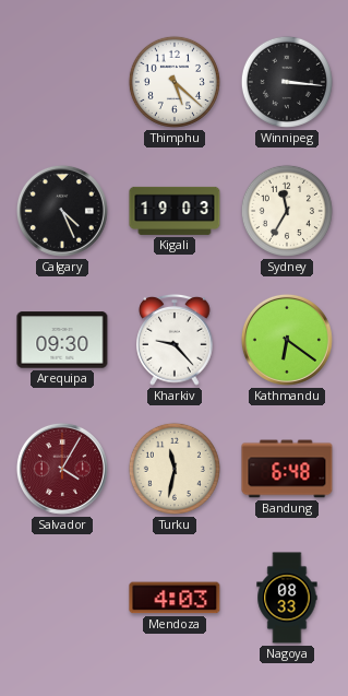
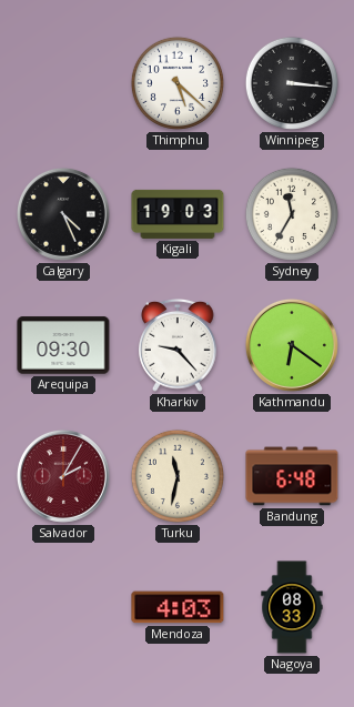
Salvador: 4:05 -> 2:05 (63, 476)
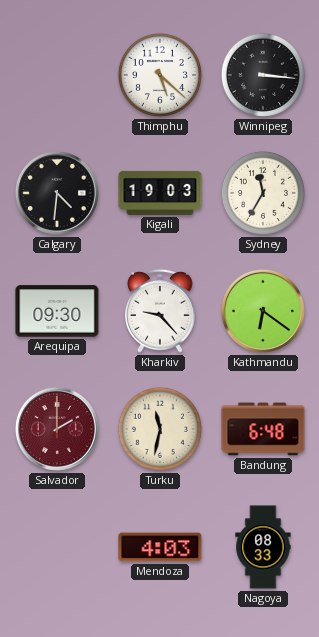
Calgary: 4:26 -> 4:31 (57, 193)
Salvador: 2:05 -> 2:00 (57, 429)
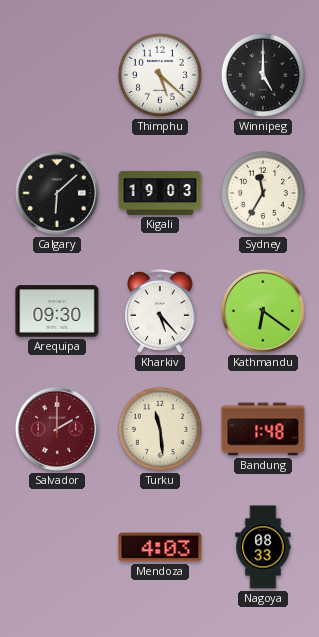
Winnipeg: 3:16 -> 5:00 (263, 75)
Calgary: 4:31 -> 6:08 (57, 193)
Kharkiv: 9:23 -> 5:23 (160, 311)
Turku: 11:32 -> 11:29 (160, 429)
Bandung: 6:48 -> 1:48 (263, 429)
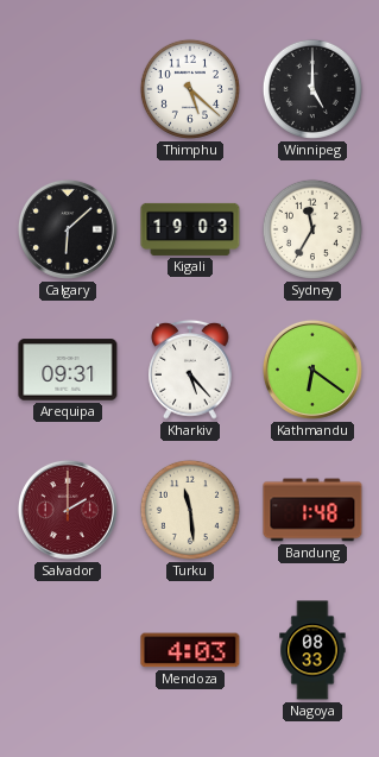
Arequipa: 09:30 -> 09:31 (68, 370)
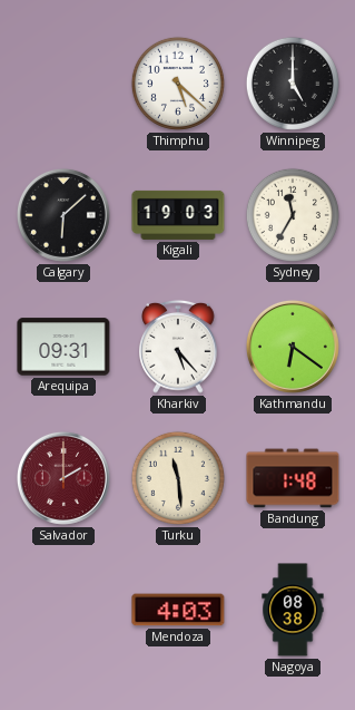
Nagoya: 08:33 -> 08:38 (293, 610)
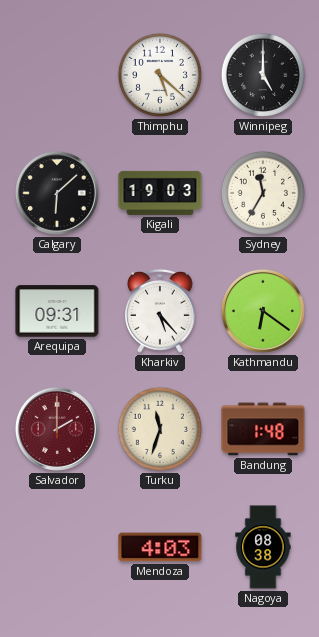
Turku: 11:29 -> 11:33 (160, 429)
